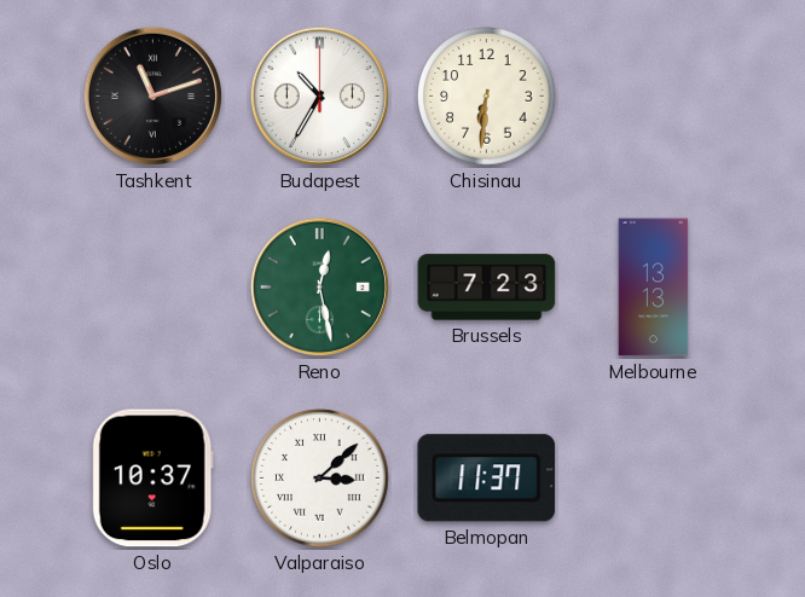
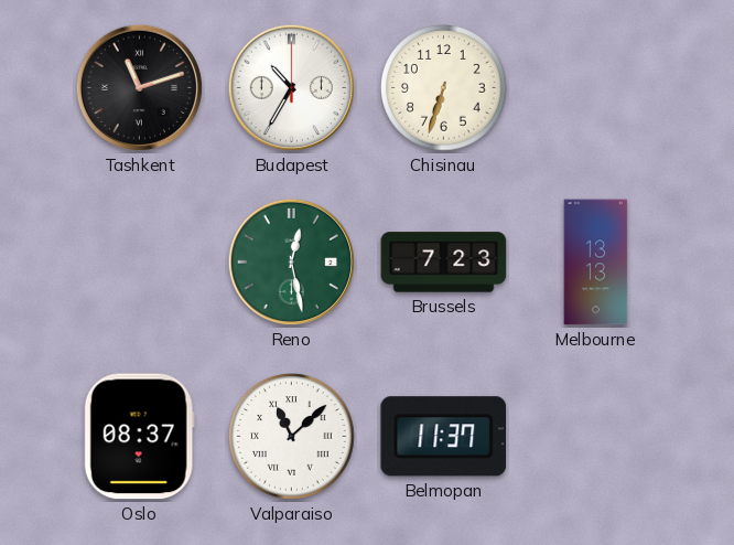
Chisinau: 6:31 -> 6:33 (444, 88)
Oslo: 10:37 -> 08:37 (139, 437)
Valparaiso: 3:08 -> 11:08 (292, 437)
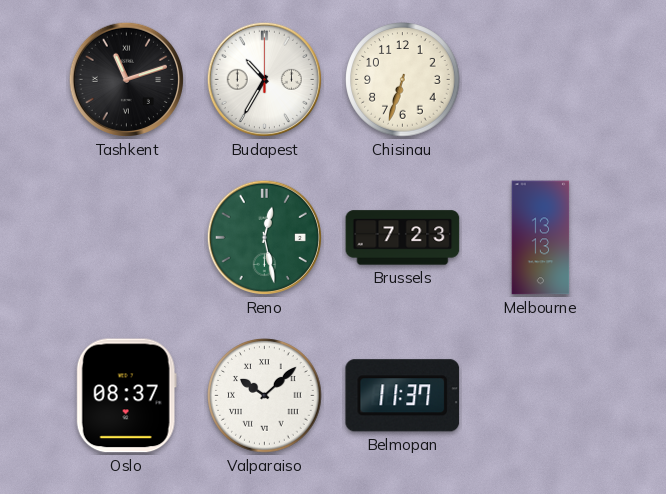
Valparaiso: 11:08 -> 10:08 (265, 396)
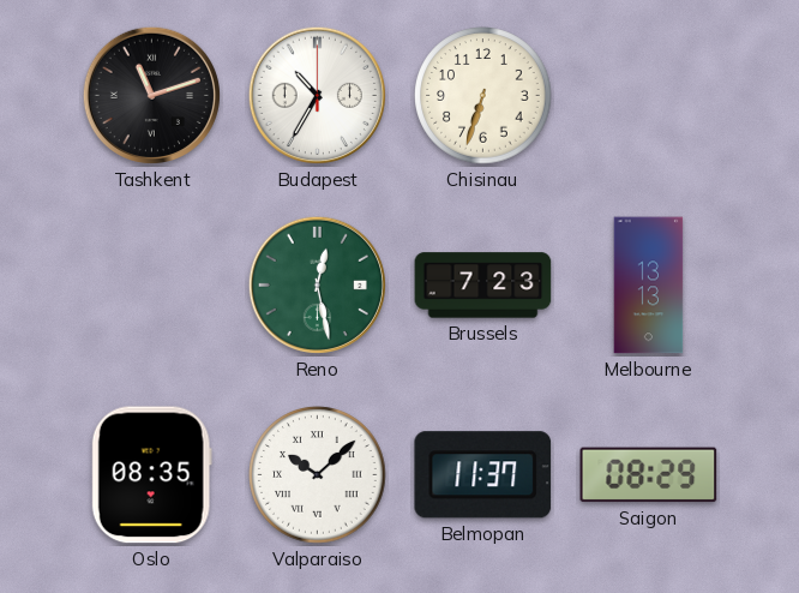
Oslo: 08:37 -> 08:35 (151, 475)
Saigon: none -> 08:29 (649, 475)
